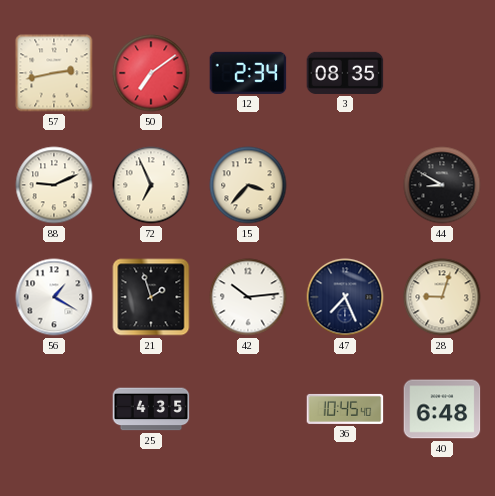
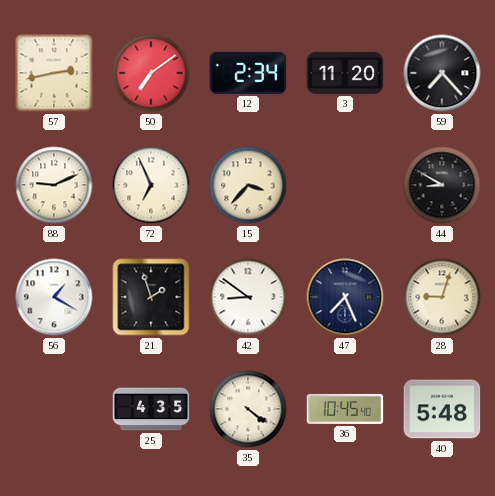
3: 08:35 -> 11:20 (345, 73)
59: none -> 7:23 (442, 73)
42: 10:14 -> 8:51 (248, 297)
35: none -> 4:21 (248, 409)
40: 6:48 -> 5:48 (442, 409)
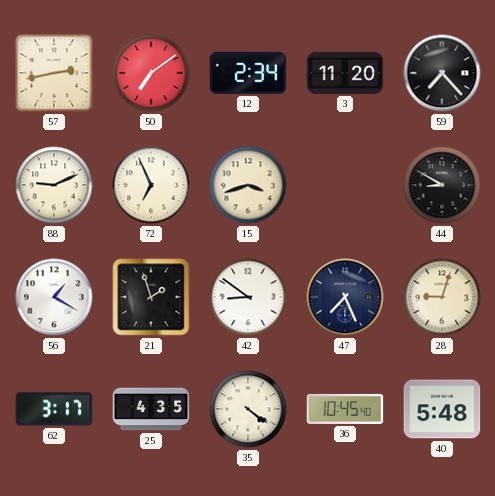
15: 3:37 -> 3:42 (248, 185)
62: none -> 3:17 (54, 409)
